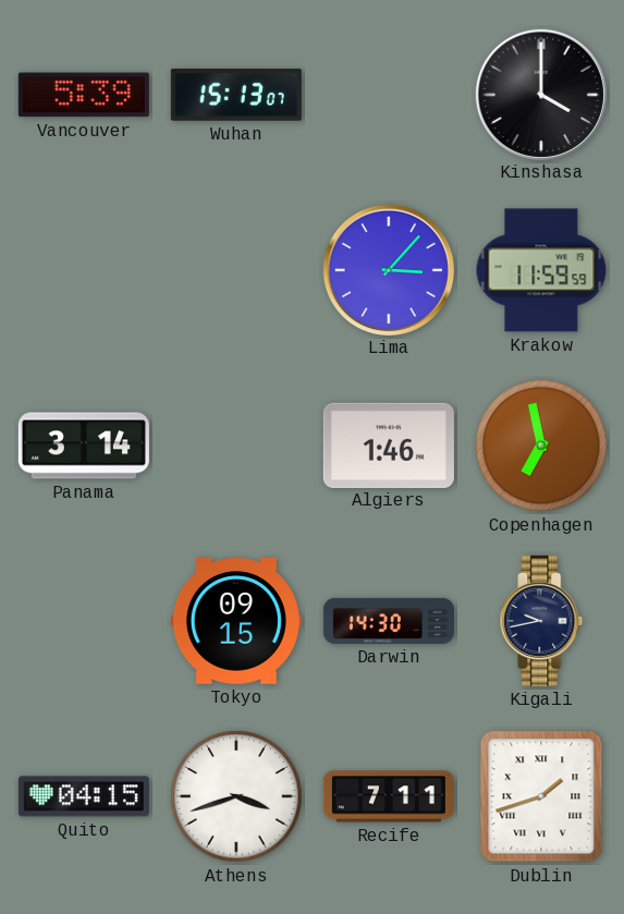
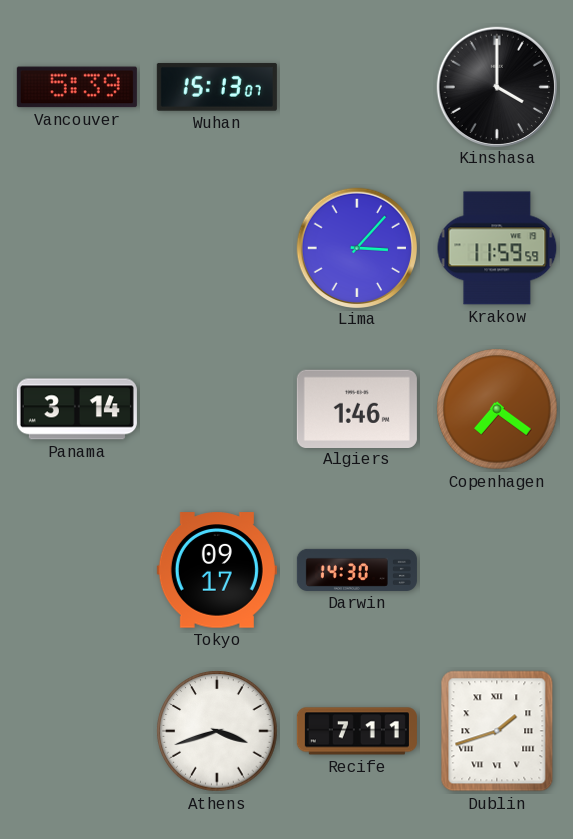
Copenhagen: 6:58 -> 7:21 (497, 409)
Tokyo: 09:15 -> 09:17 (217, 570)
Kigali: 9:43 -> none (541, 621)
Quito: 04:15 -> none (84, 796)
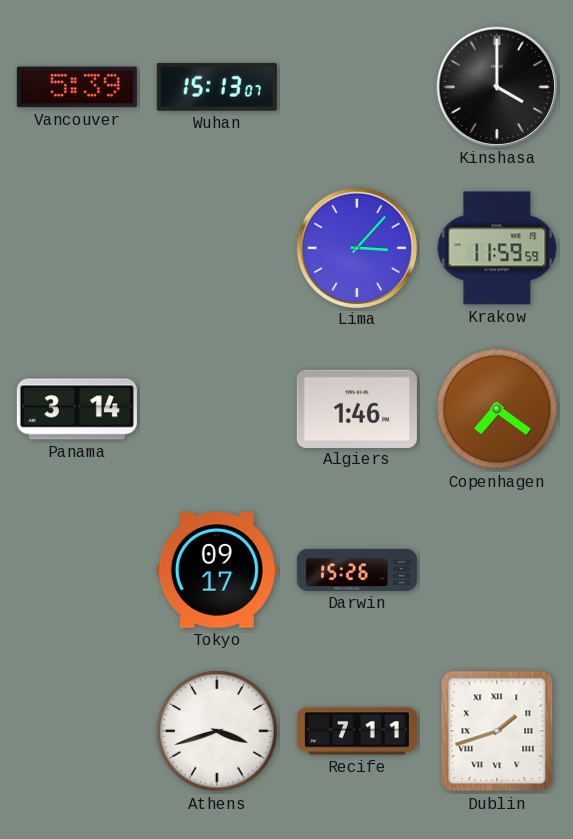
Darwin: 14:30 -> 15:26 (357, 570)
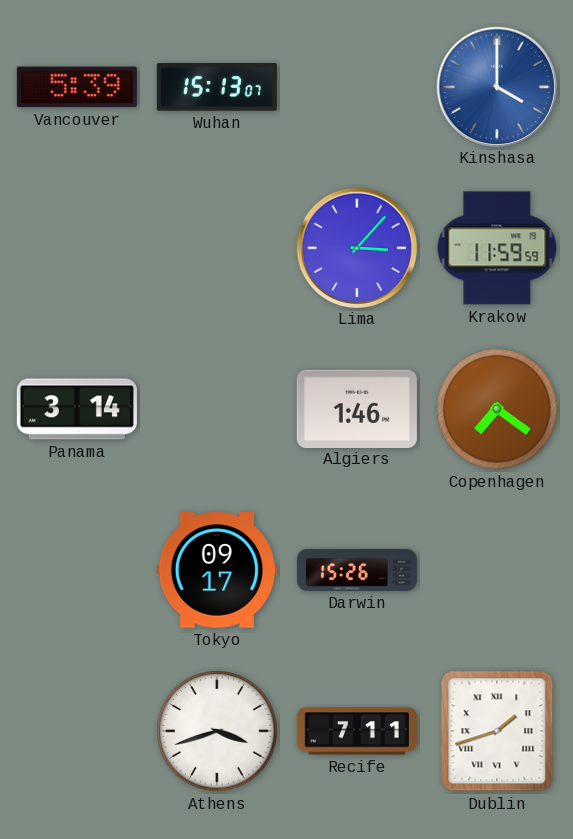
Kinshasa dial: black -> blue (496, 86)
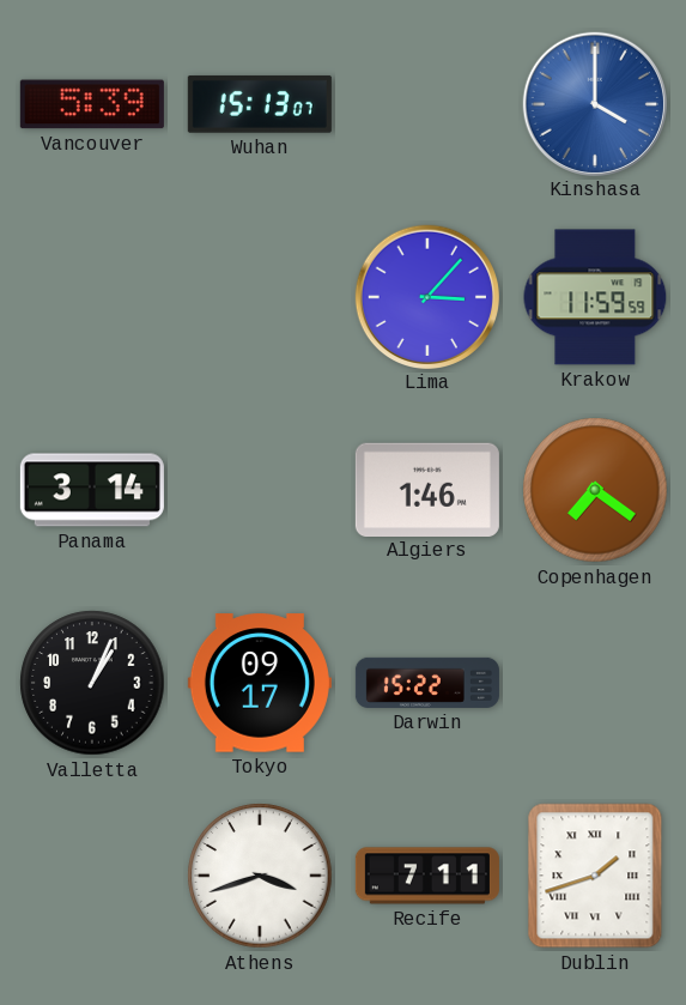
Valletta: none -> 1:04 (92, 683)
Darwin: 15:26 -> 15:22 (427, 683)
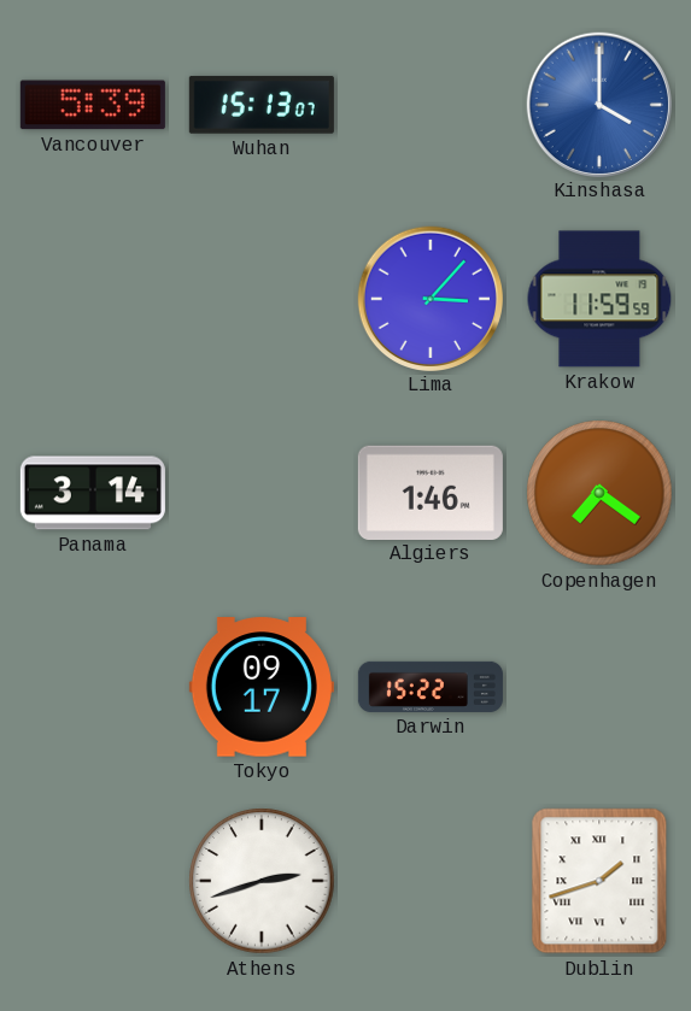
Valletta: 1:04 -> none (92, 683)
Athens: 3:42 -> 2:42 (262, 881)
Recife: 7:11 -> none (427, 876)
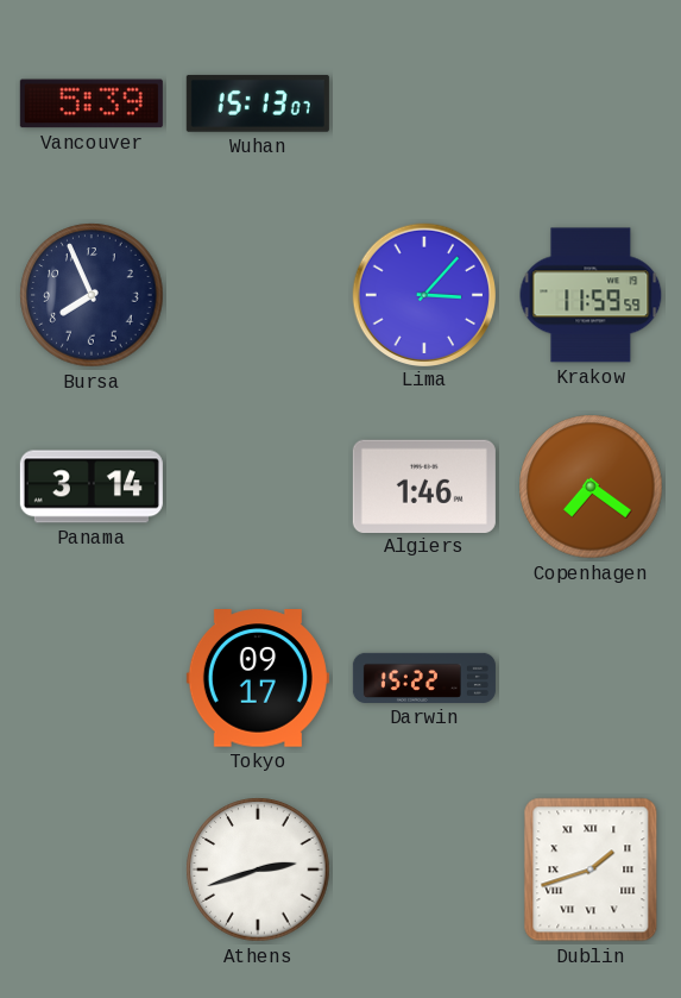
Kinshasa: 4:00 -> none (598, 104)
Bursa: none -> 7:56 (92, 295)
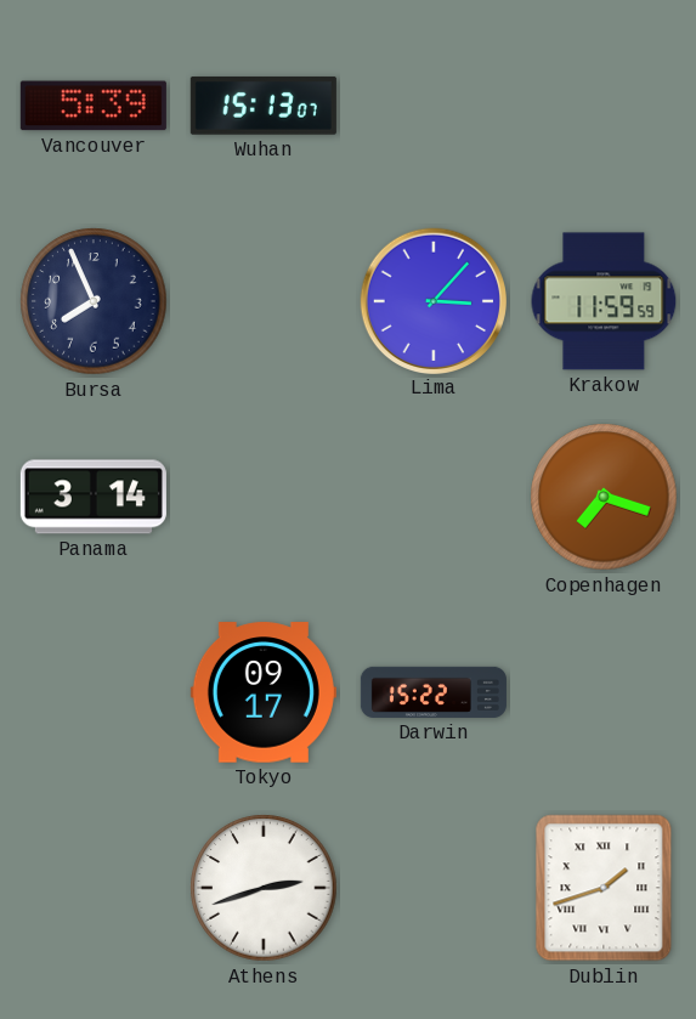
Algiers: 1:46 -> none (424, 485)
Copenhagen: 7:21 -> 7:18 (604, 497)
